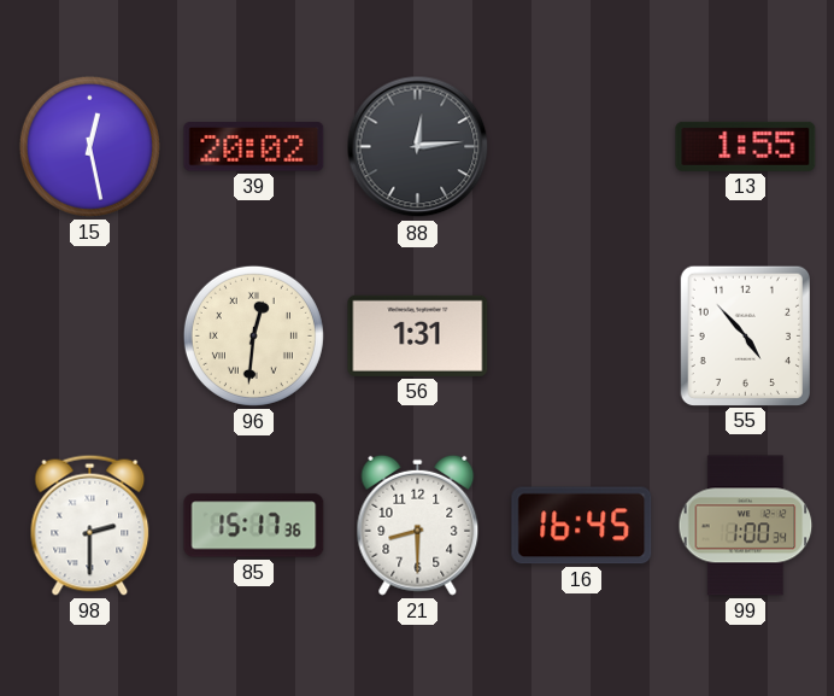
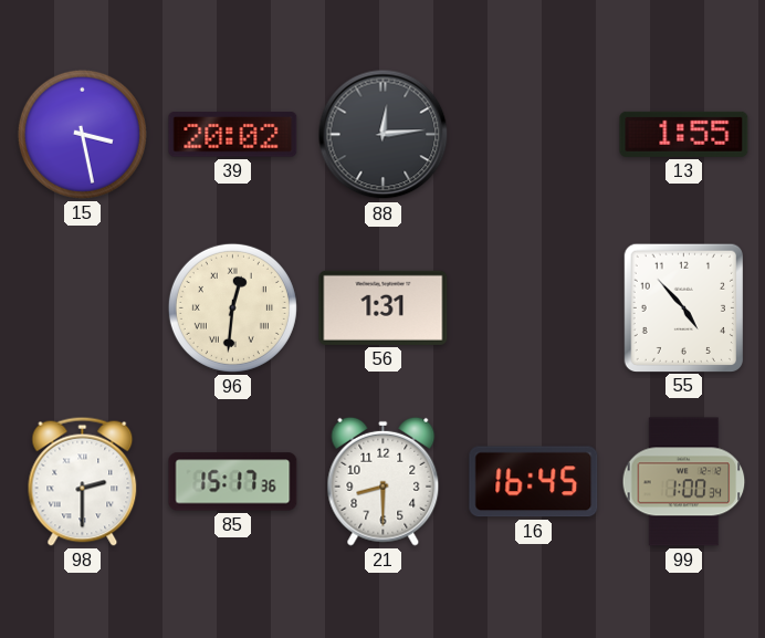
15: 12:28 -> 3:28 (82, 134)
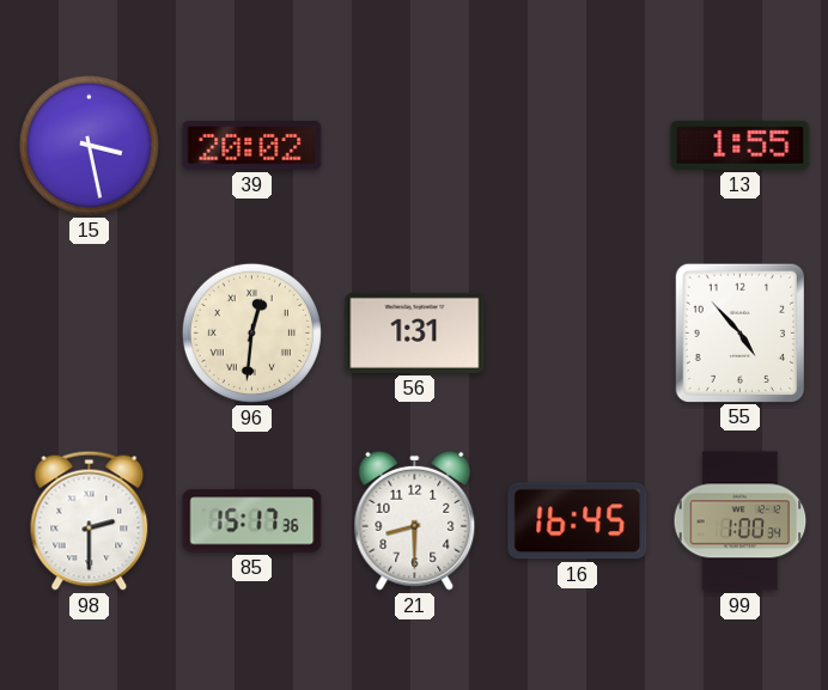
88: 12:14 -> none (384, 135)
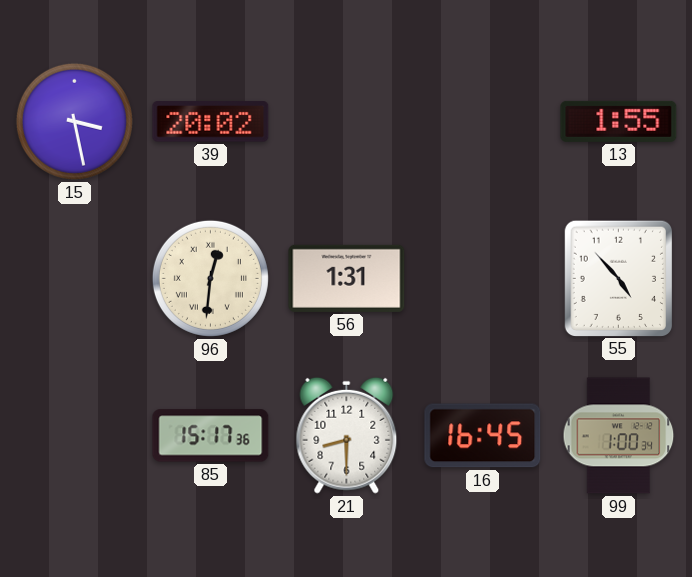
98: 2:30 -> none (90, 520)
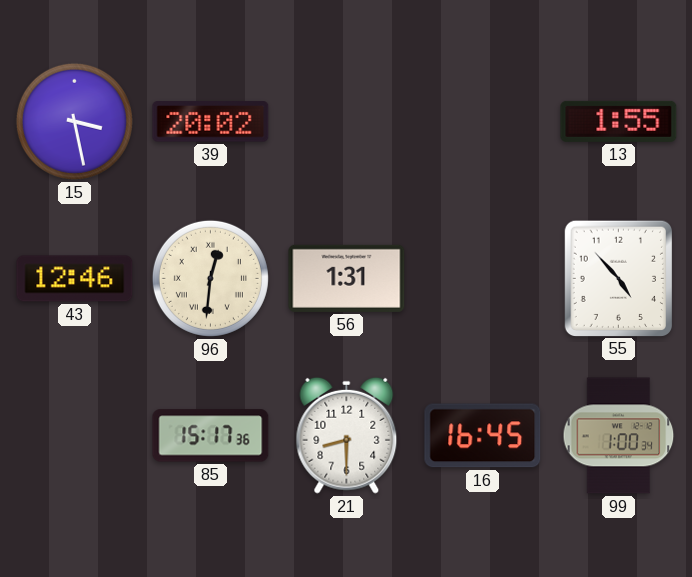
43: none -> 12:46 (75, 279)
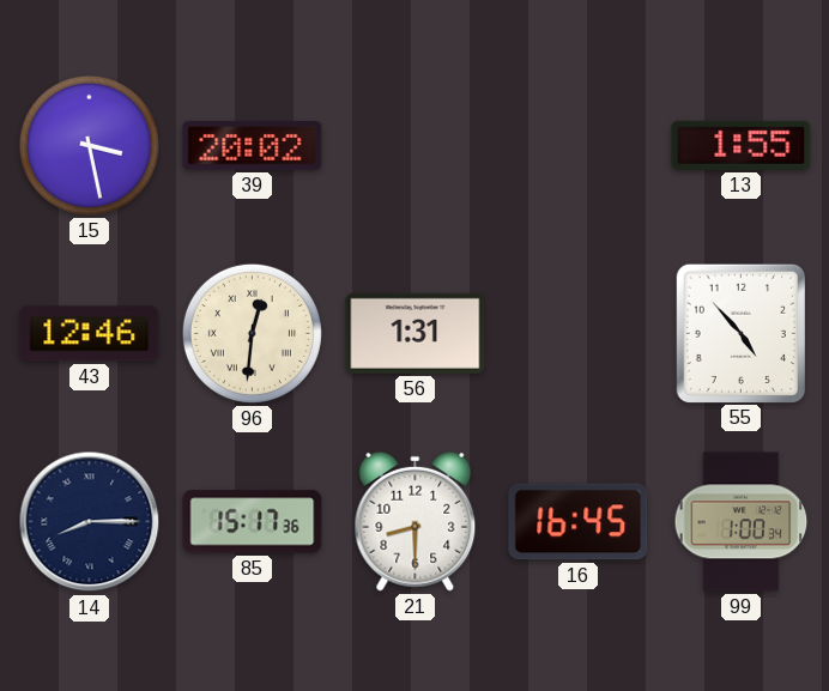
14: none -> 8:15 (90, 522)
